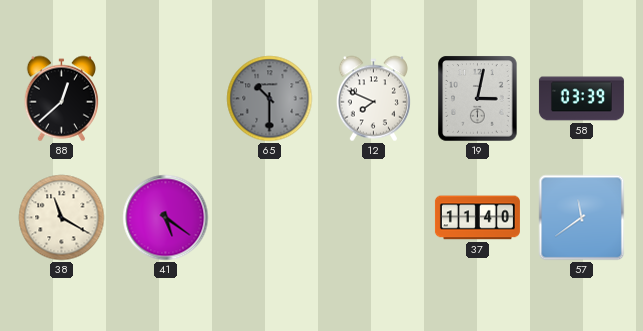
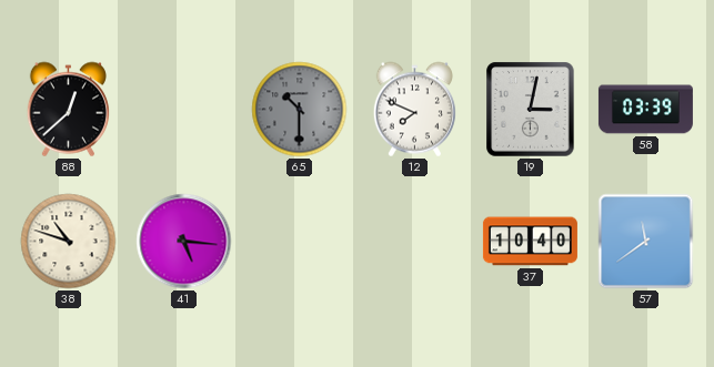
38: 11:20 -> 10:48 (69, 242)
41: 5:21 -> 5:16 (184, 242)
37: 11:40 -> 10:40 (530, 242)
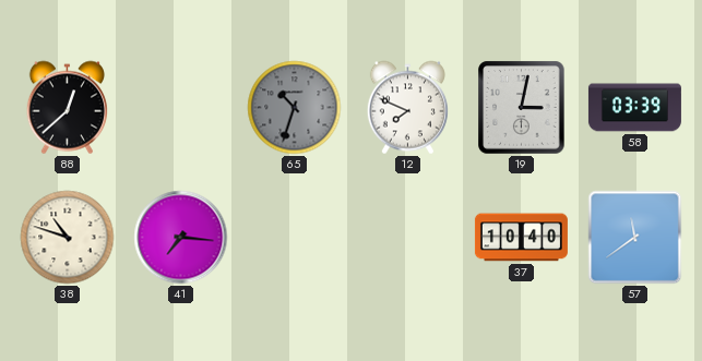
65: 10:30 -> 10:33 (295, 108)
41: 5:16 -> 7:16 (181, 238)
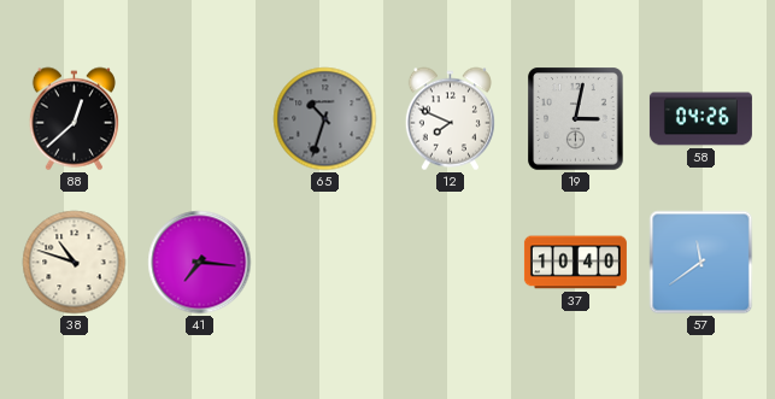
58: 03:39 -> 04:26 (700, 119)
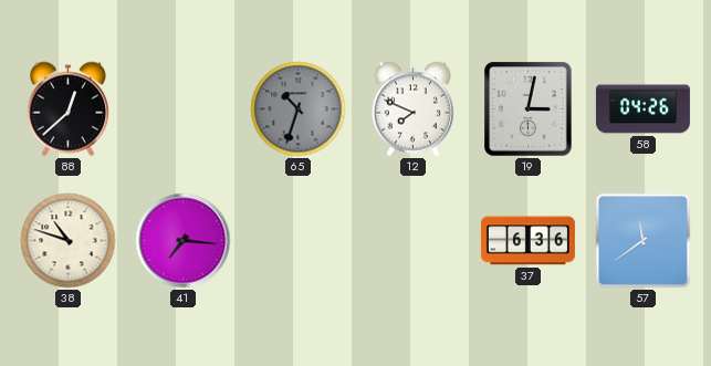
37: 10:40 -> 6:36 (527, 241)
